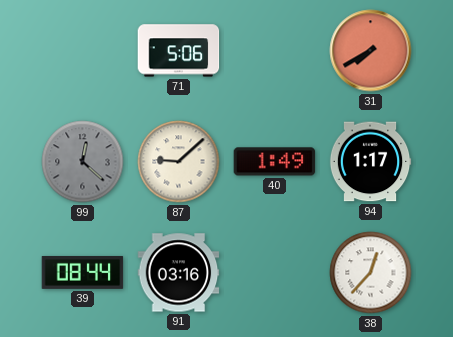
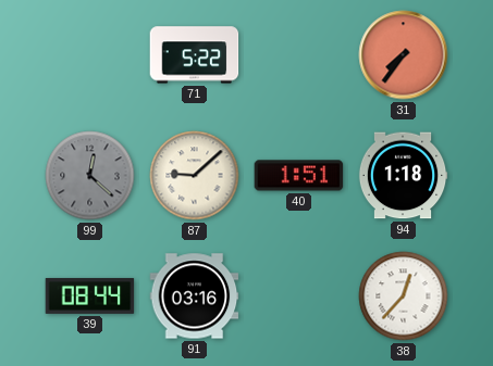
71: 5:06 -> 5:22 (195, 55)
31: 7:40 -> 7:36 (404, 55)
40: 1:49 -> 1:51 (299, 176)
94: 1:17 -> 1:18 (403, 176)
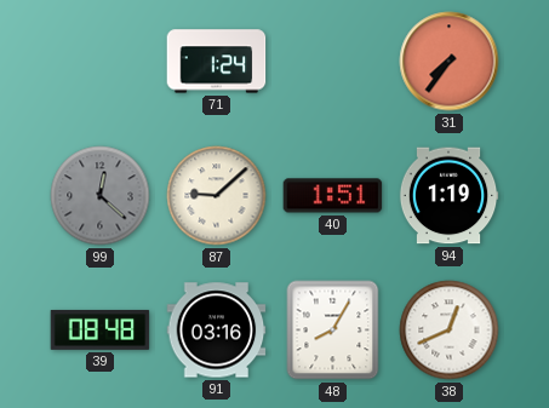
71: 5:22 -> 1:24 (217, 62)
94: 1:18 -> 1:19 (448, 196)
39: 08:44 -> 08:48 (101, 329)
48: none -> 8:05 (333, 331)
38: 12:37 -> 12:41 (450, 331)
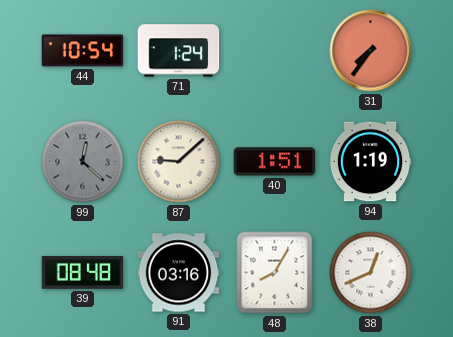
44: none -> 10:54 (83, 51)
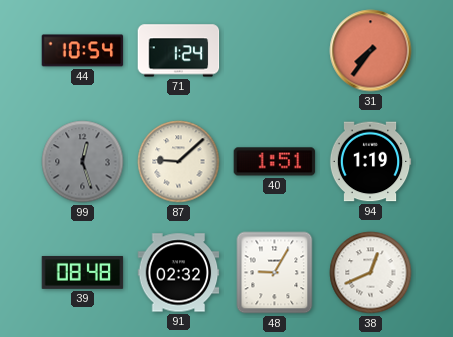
99: 12:22 -> 12:27 (83, 162)
91: 03:16 -> 02:32 (179, 273)
48: 8:05 -> 9:05 (275, 273)
